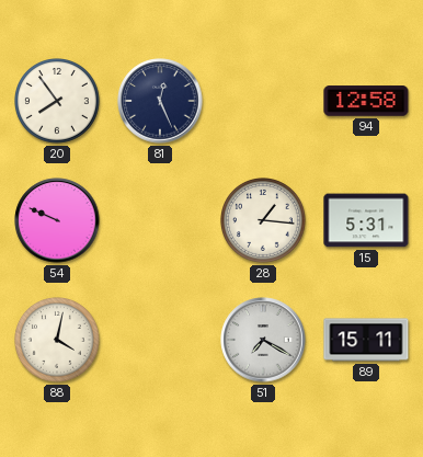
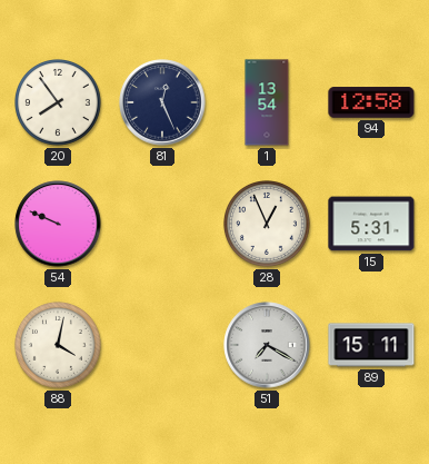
1: none -> 13:54 (267, 102)
28: 1:16 -> 12:56 (268, 225)
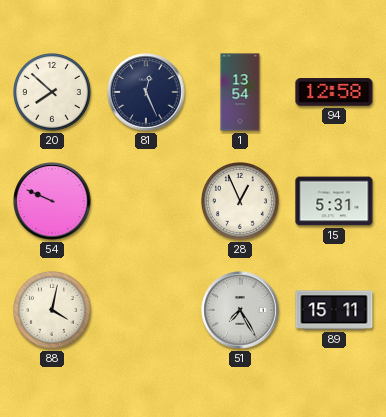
20: 7:54 -> 7:52 (53, 93)
51: 7:20 -> 7:25 (240, 310)
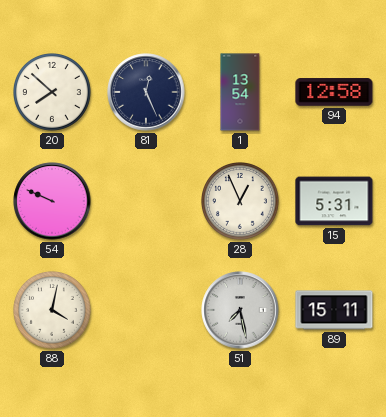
51: 7:25 -> 7:28 (240, 310)
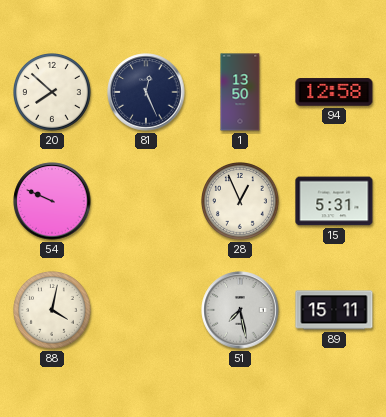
1: 13:54 -> 13:50 (240, 92)
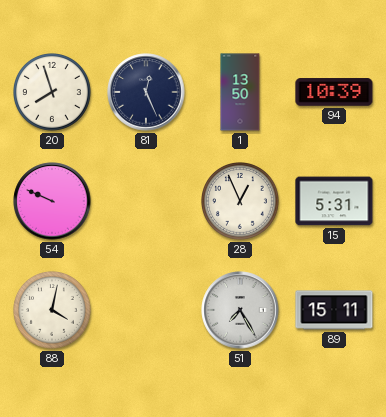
20: 7:52 -> 7:57 (53, 93)
94: 12:58 -> 10:39 (334, 92)
51: 7:28 -> 7:25 (240, 310)
